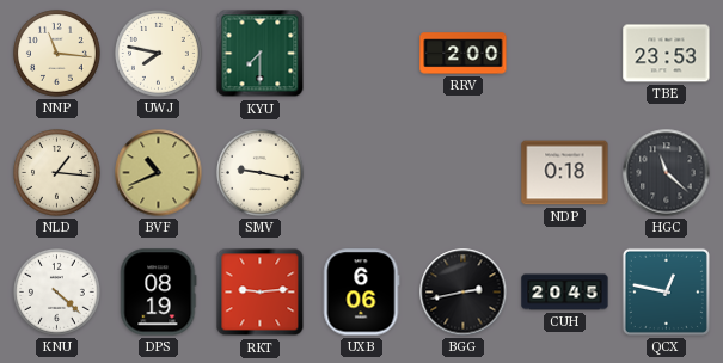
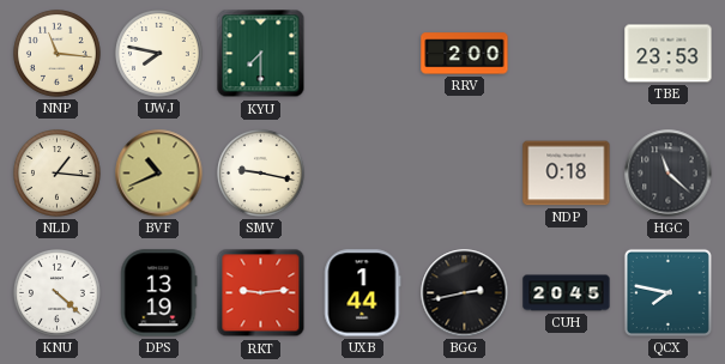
DPS: 08:19 -> 13:19 (159, 293)
UXB: 6:06 -> 1:44 (363, 293)
QCX: 12:47 -> 7:47 (667, 292)
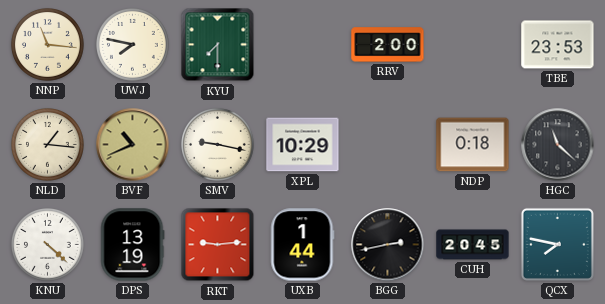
XPL: none -> 10:29 (303, 145)
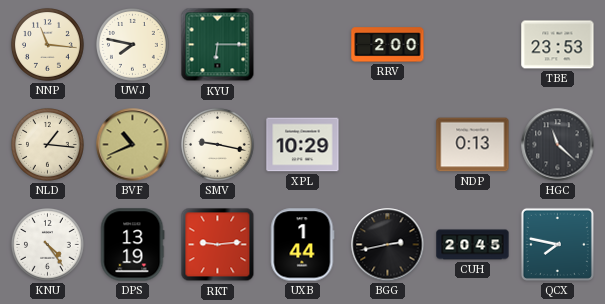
KYU: 7:30 -> 6:15 (218, 45)
NDP: 0:18 -> 0:13 (473, 145)
KNU: 4:22 -> 4:24 (48, 245)
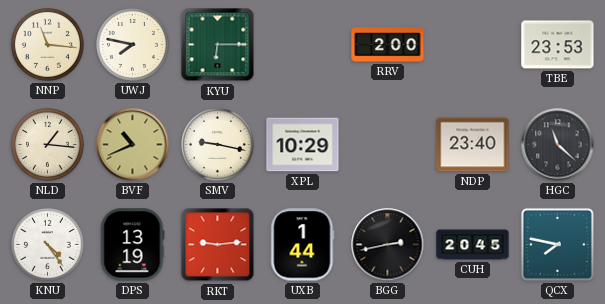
NDP: 0:13 -> 23:40 (473, 145)
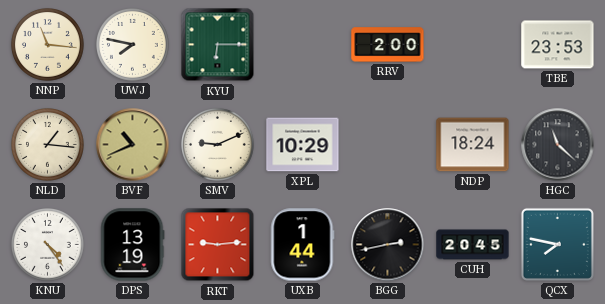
SMV: 9:17 -> 9:11 (218, 145)
NDP: 23:40 -> 18:24 (473, 145)
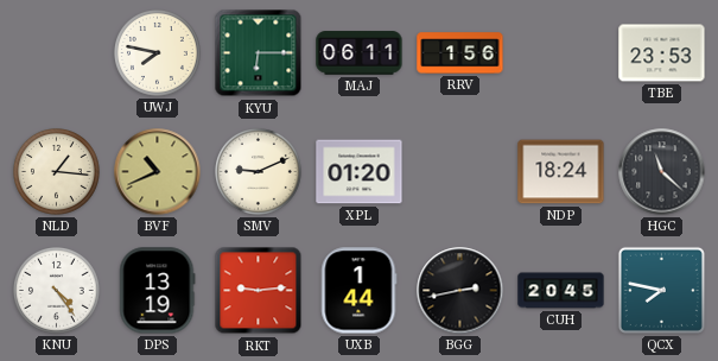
NNP: 11:16 -> none (48, 45)
MAJ: none -> 06:11 (360, 53)
RRV: 2:00 -> 1:56 (460, 53)
XPL: 10:29 -> 01:20 (360, 172)
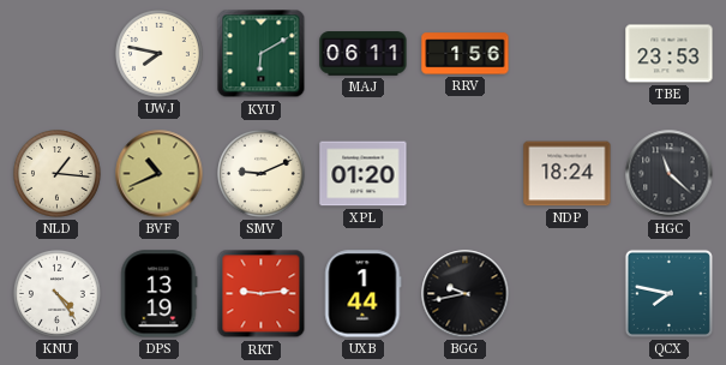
KYU: 6:15 -> 6:10 (262, 54)
BGG: 2:43 -> 9:43 (466, 294)
CUH: 20:45 -> none (561, 291)
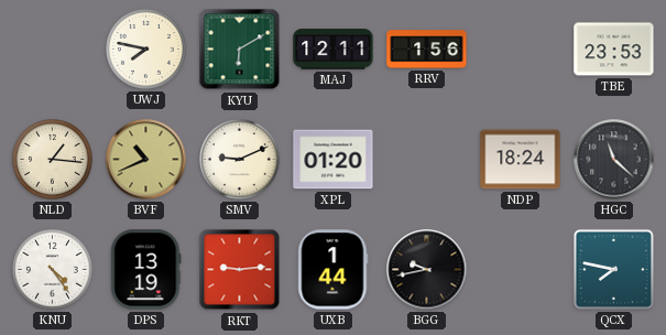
MAJ: 06:11 -> 12:11 (334, 50)
